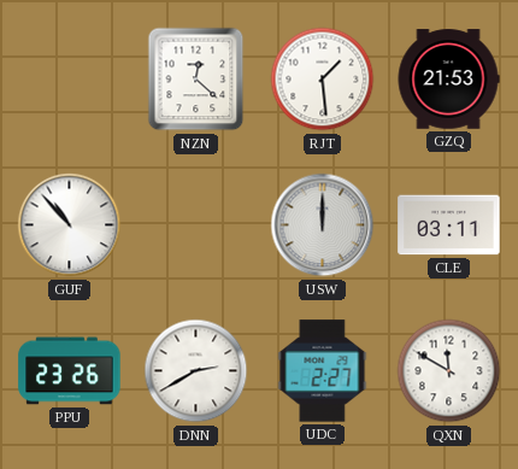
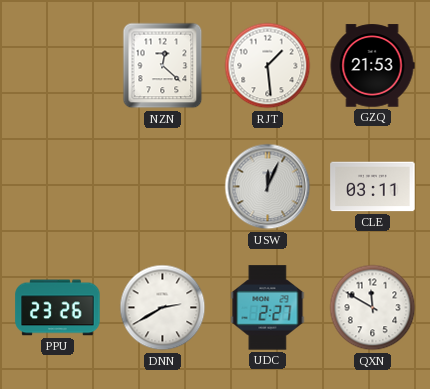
GUF: 10:53 -> none (70, 225)
USW: 12:00 -> 12:04 (268, 187)
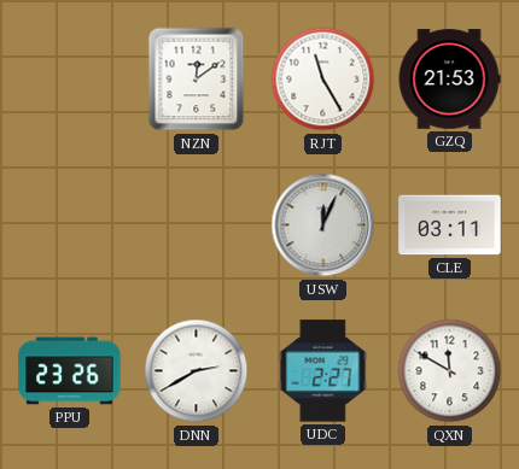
NZN: 12:22 -> 12:09 (197, 80)
RJT: 1:29 -> 11:25 (323, 80)
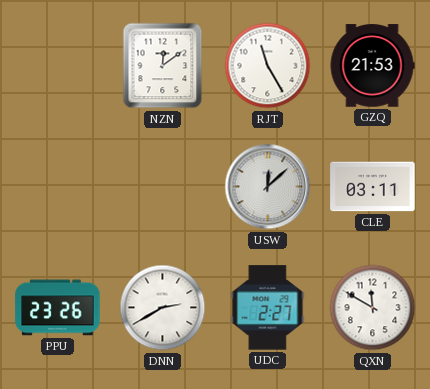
USW: 12:04 -> 12:08 (268, 187)
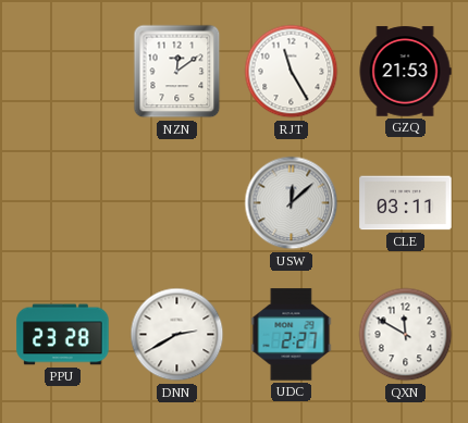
PPU: 23:26 -> 23:28 (63, 335)
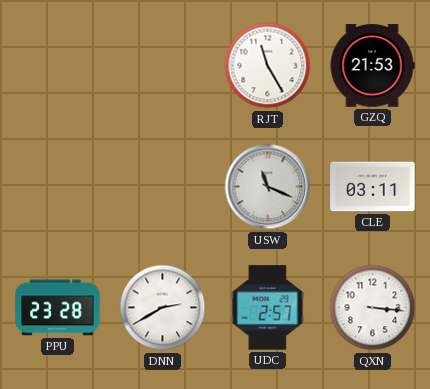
NZN: 12:09 -> none (177, 72)
USW: 12:08 -> 11:19 (268, 187)
UDC: 2:27 -> 2:57 (268, 308)
QXN: 11:50 -> 3:16 (373, 308)
